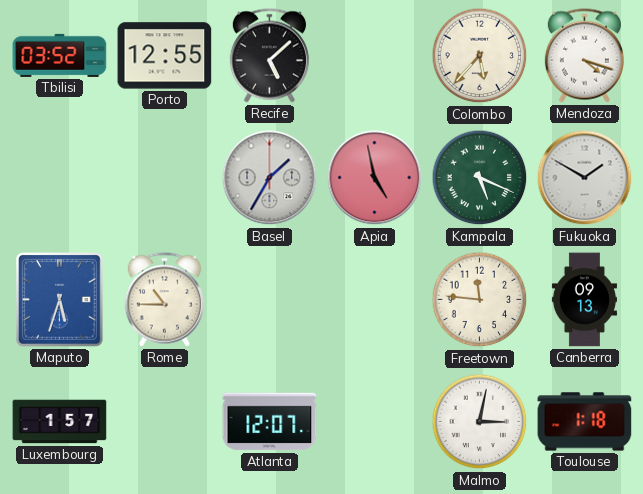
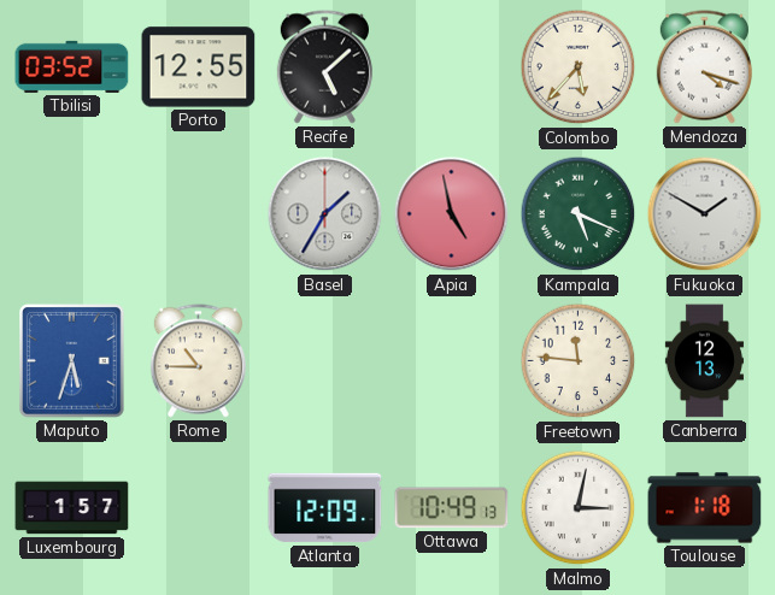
Canberra: 09:13 -> 12:13 (704, 361)
Atlanta: 12:07 -> 12:09 (325, 508)
Ottawa: none -> 10:49 (452, 508)
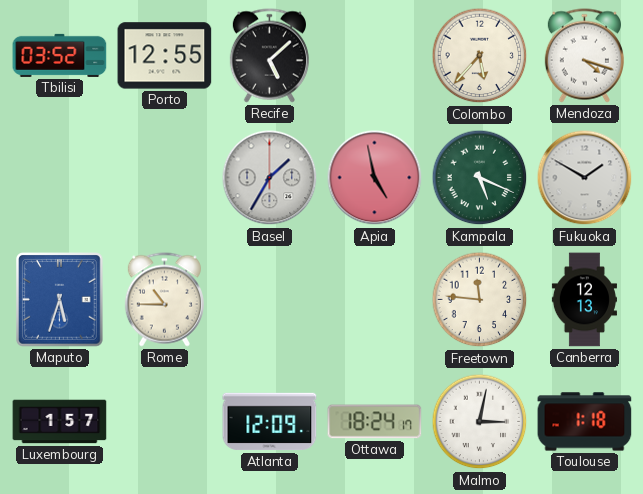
Ottawa: 10:49 -> 18:24 (375, 422)
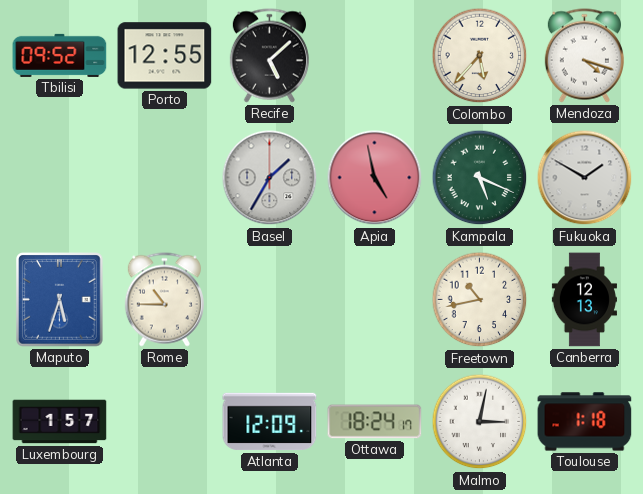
Tbilisi: 03:52 -> 09:52 (60, 55)
Freetown: 11:46 -> 10:43 (480, 300)
